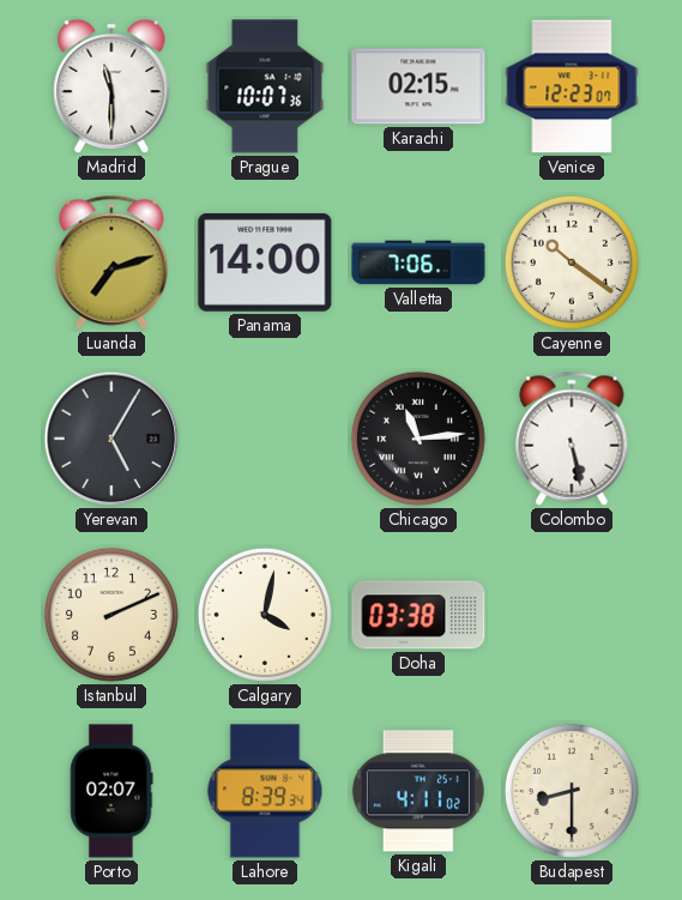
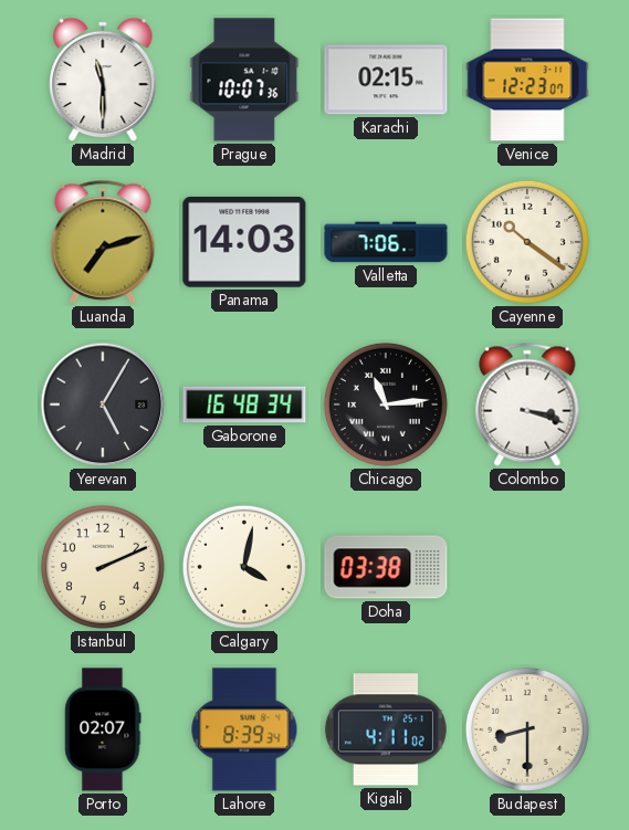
Panama: 14:00 -> 14:03 (244, 242)
Gaborone: none -> 16:48 (244, 405)
Colombo: 5:28 -> 3:18 (527, 405)
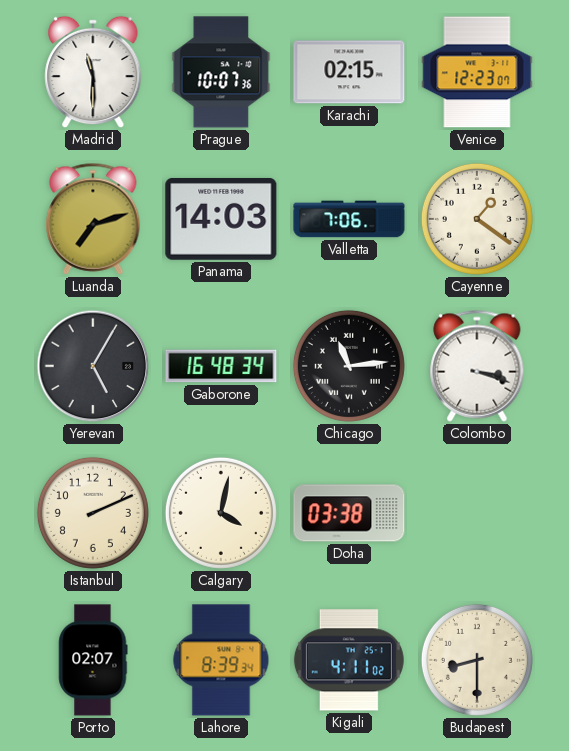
Cayenne: 10:21 -> 1:21 (477, 219)
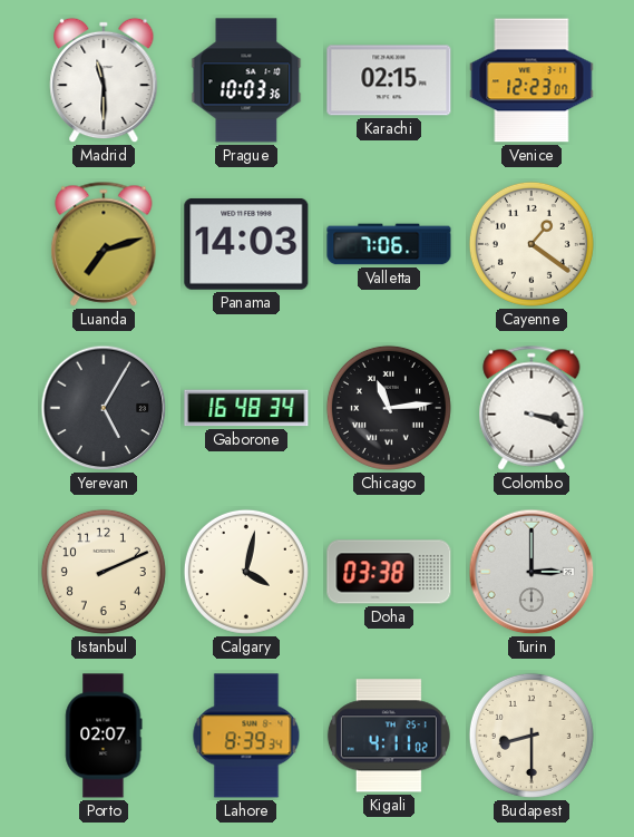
Prague: 10:07 -> 10:03 (246, 80)
Turin: none -> 3:00 (531, 572)
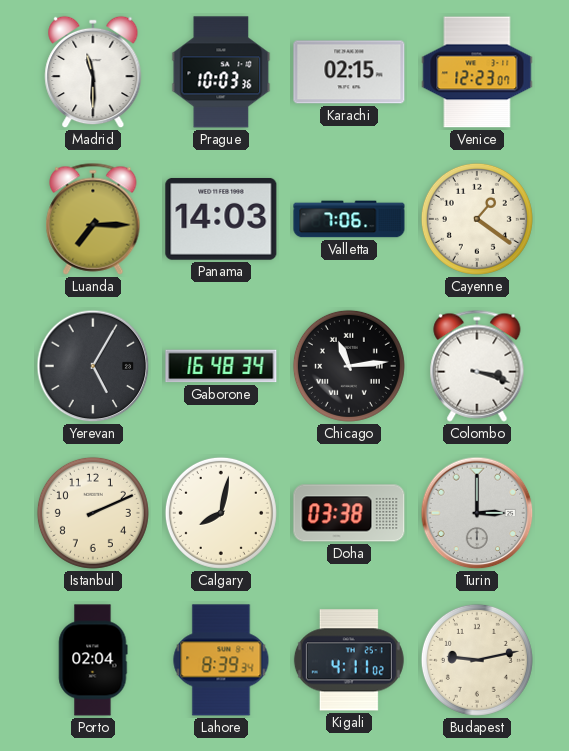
Luanda: 7:12 -> 7:15 (93, 219)
Calgary: 4:02 -> 8:02 (221, 513)
Porto: 02:07 -> 02:04 (93, 660)
Budapest: 8:30 -> 9:13 (477, 660)
